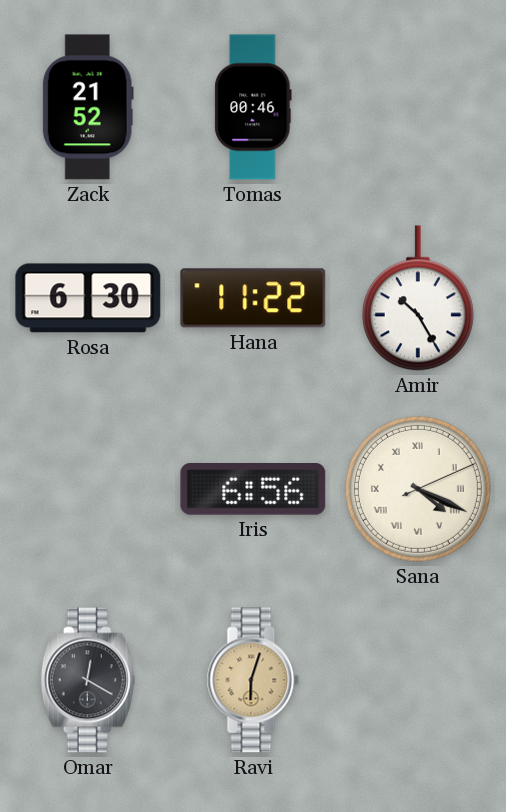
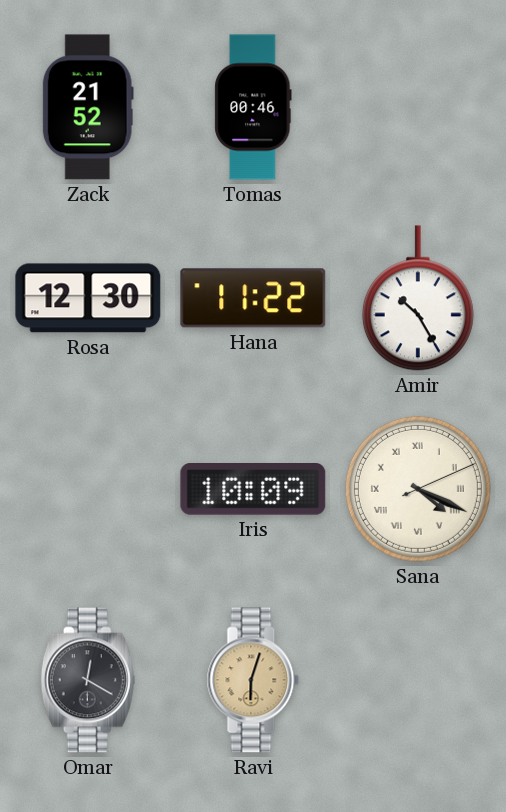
Rosa: 6:30 -> 12:30 (88, 298)
Iris: 6:56 -> 10:09 (253, 489)
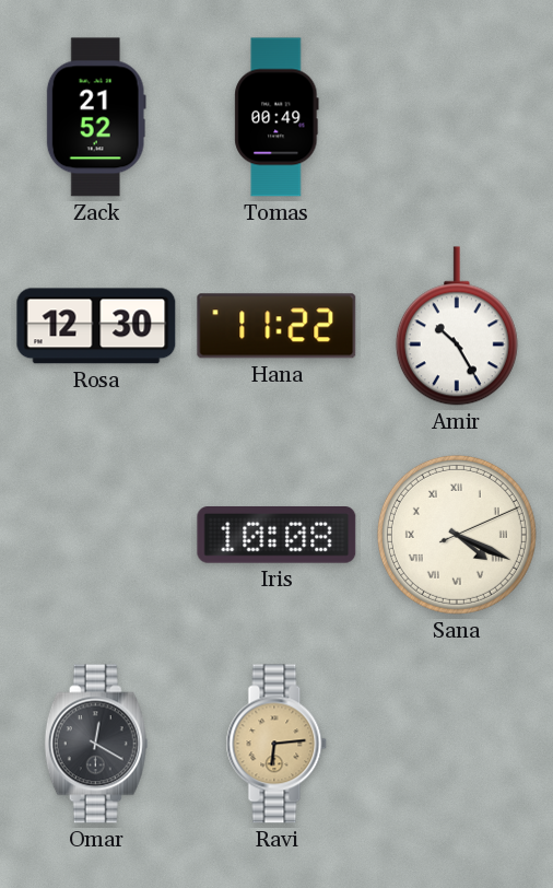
Tomas: 00:46 -> 00:49 (276, 117)
Iris: 10:09 -> 10:08 (276, 535)
Ravi: 6:03 -> 6:14 (276, 744)
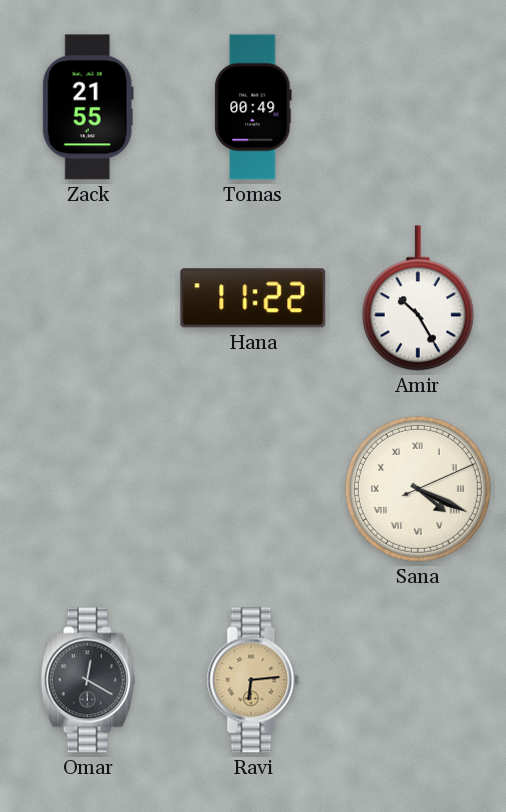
Zack: 21:52 -> 21:55 (88, 107)
Rosa: 12:30 -> none (96, 326)
Iris: 10:08 -> none (276, 535)
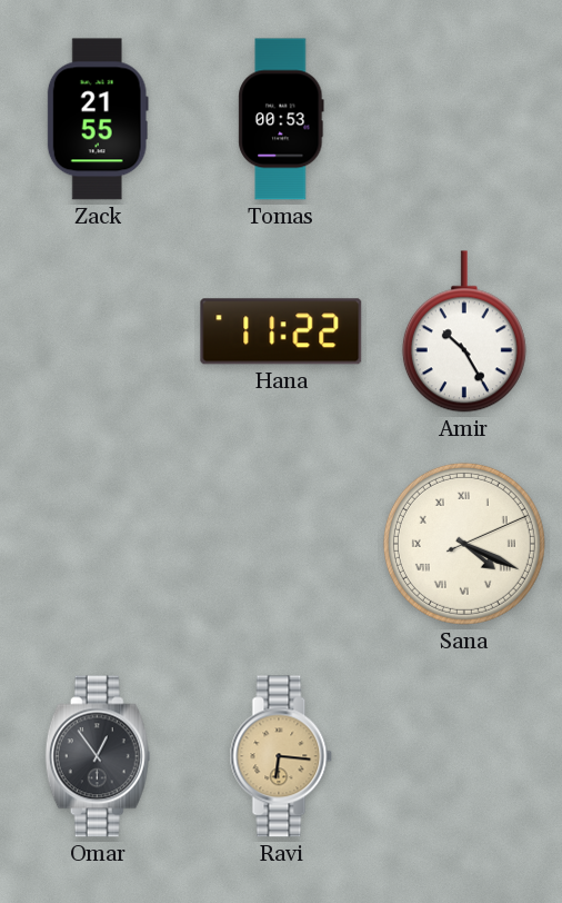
Tomas: 00:49 -> 00:53 (281, 119)
Omar: 12:20 -> 12:54 (98, 756)
Ravi: 6:14 -> 6:16 (281, 756)
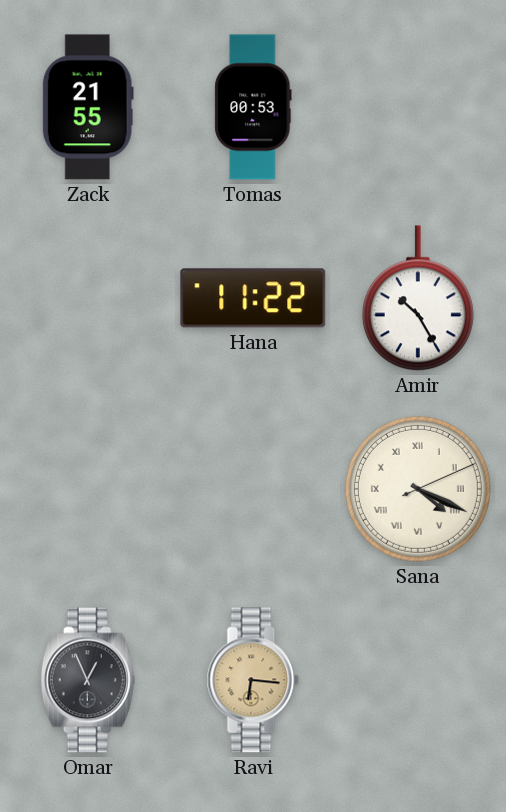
Omar: 12:54 -> 12:56 (88, 680)
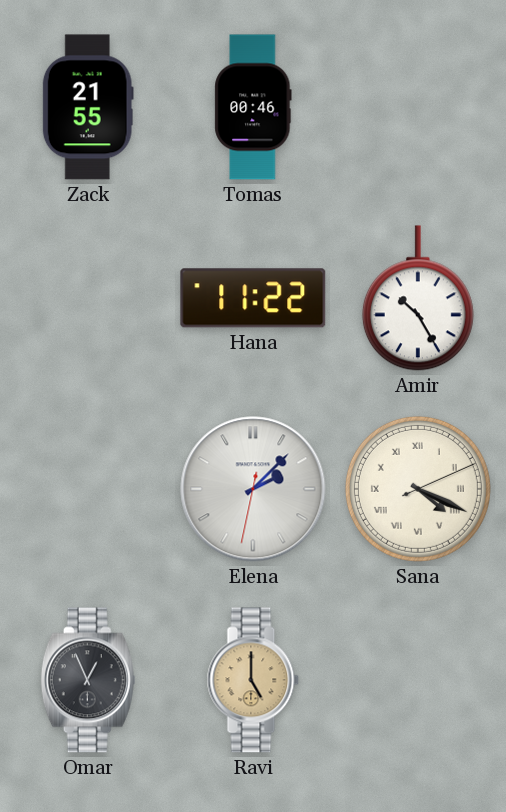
Tomas: 00:53 -> 00:46 (253, 107)
Elena: none -> 2:07 (253, 489)
Ravi: 6:16 -> 5:00 (253, 680)
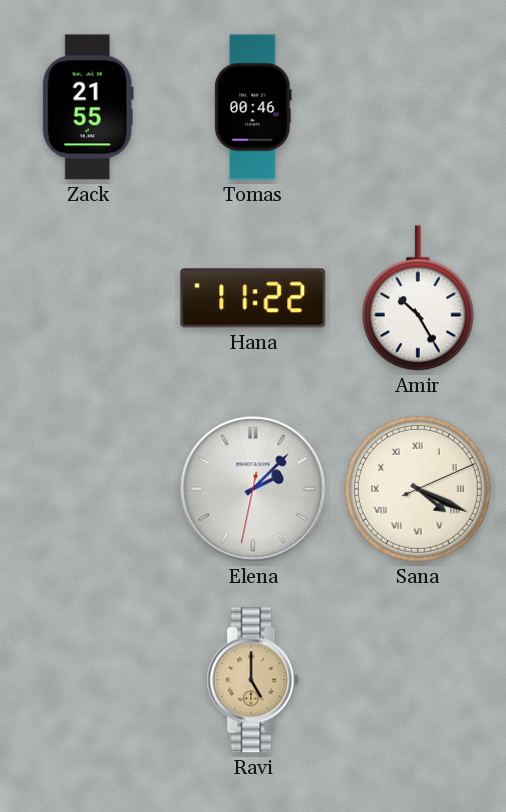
Omar: 12:56 -> none (88, 680)
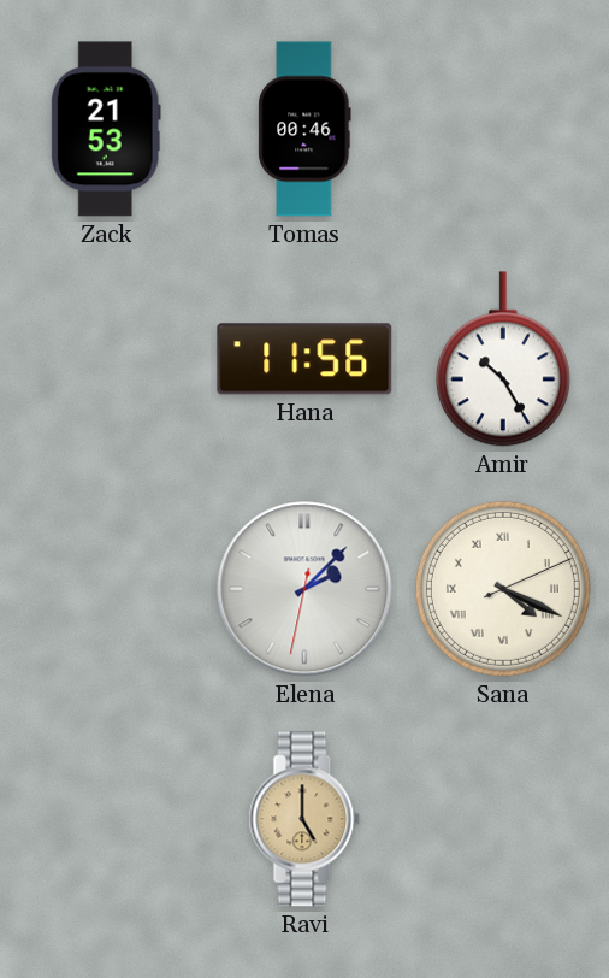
Zack: 21:55 -> 21:53 (106, 129)
Hana: 11:22 -> 11:56 (304, 359)
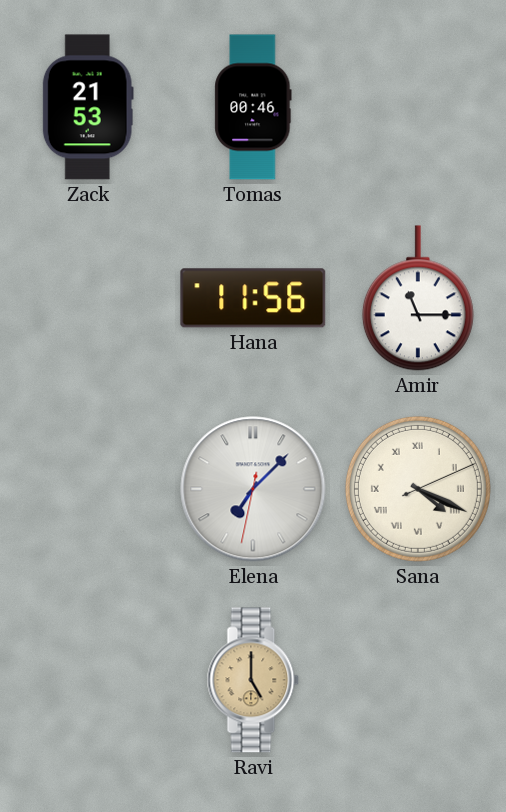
Amir: 10:25 -> 11:15 (418, 298)
Elena: 2:07 -> 7:07 (253, 489)
